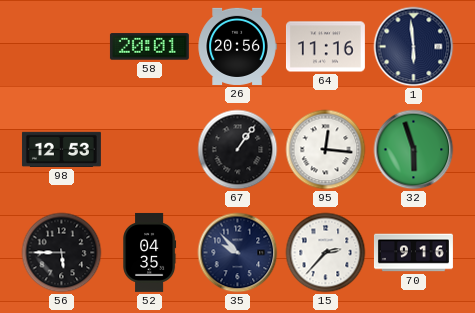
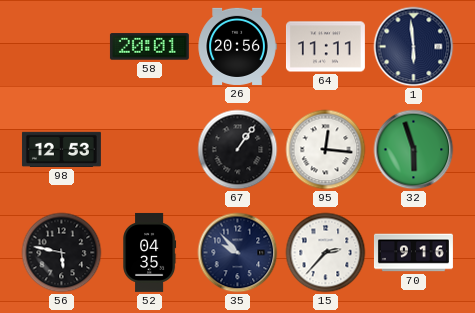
64: 11:16 -> 11:11 (325, 47)
56: 5:45 -> 5:47 (62, 253)
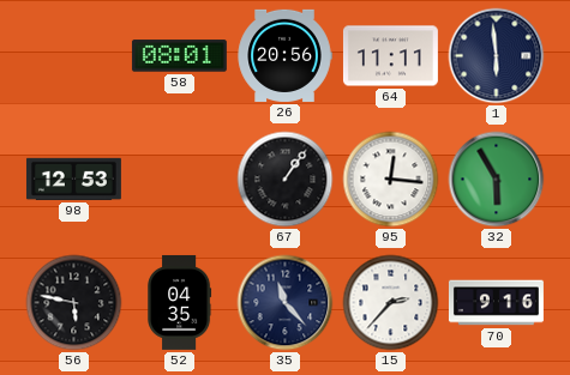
58: 20:01 -> 08:01 (179, 56)
32: 5:57 -> 5:55 (497, 180)
35: 9:53 -> 11:23 (286, 303)
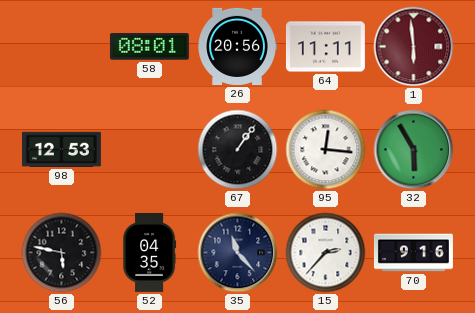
1 dial: navy -> burgundy (414, 47)
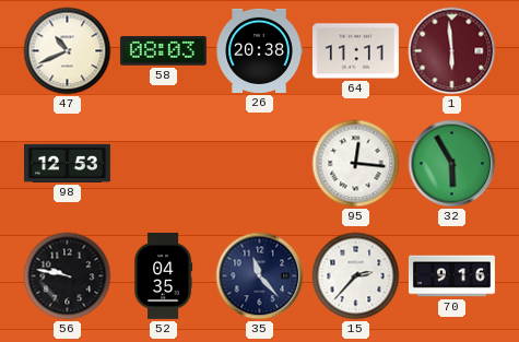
47: none -> 10:41 (68, 51)
58: 08:01 -> 08:03 (163, 51)
26: 20:56 -> 20:38 (259, 50)
67: 1:06 -> none (238, 150)
56: 5:47 -> 9:47 (68, 276)
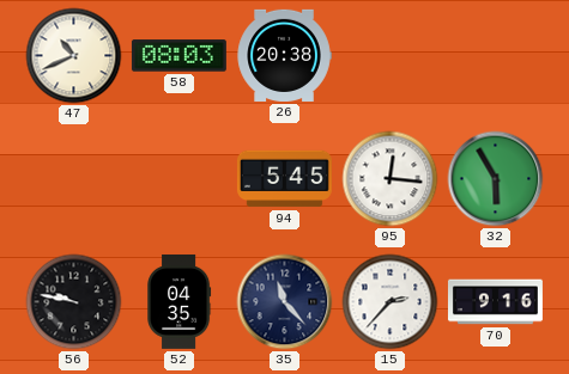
64: 11:11 -> none (355, 51)
1: 5:59 -> none (452, 51)
98: 12:53 -> none (67, 163)
94: none -> 5:45 (284, 179)
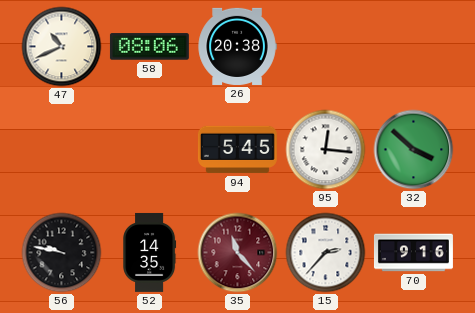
58: 08:03 -> 08:06 (149, 47)
32: 5:55 -> 3:52 (414, 150)
52: 04:35 -> 14:35 (150, 252)
35 dial: navy -> burgundy (238, 253)
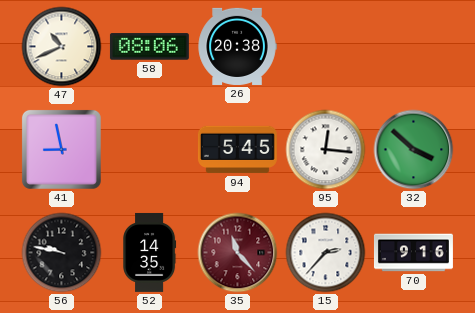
41: none -> 8:58 (61, 149)
